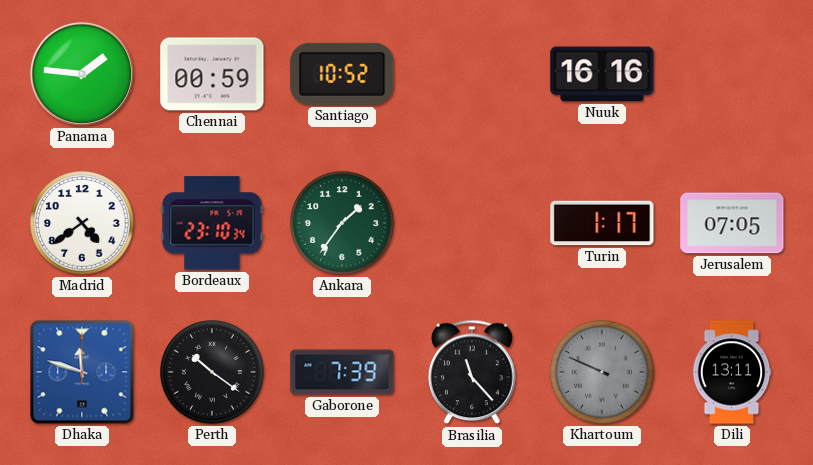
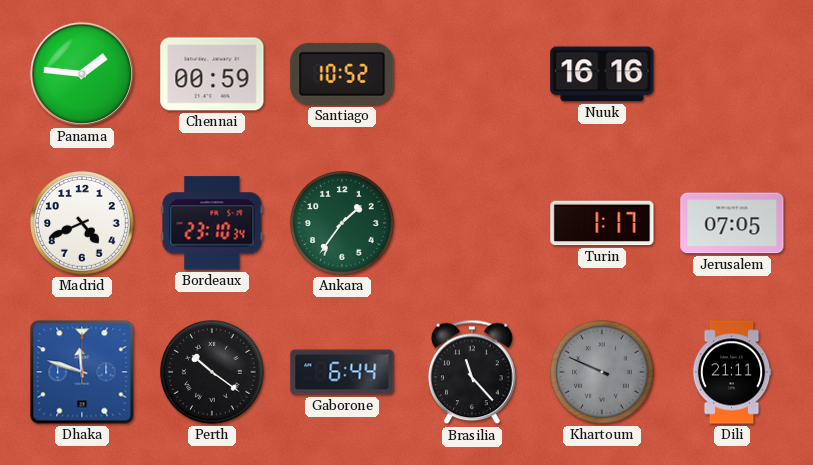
Madrid: 4:39 -> 4:41 (83, 224)
Gaborone: 7:39 -> 6:44 (342, 372)
Dili: 13:11 -> 21:11 (732, 372)
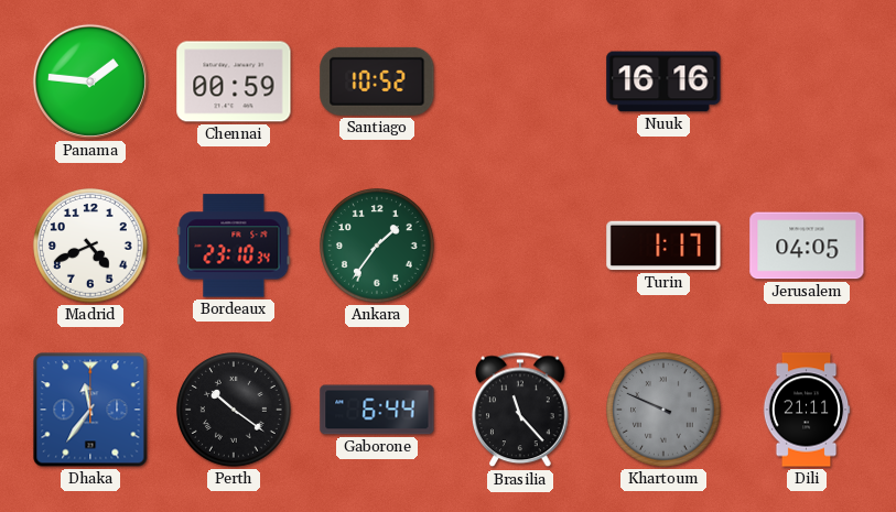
Jerusalem: 07:05 -> 04:05 (807, 246)
Dhaka: 11:48 -> 11:36 (90, 410)
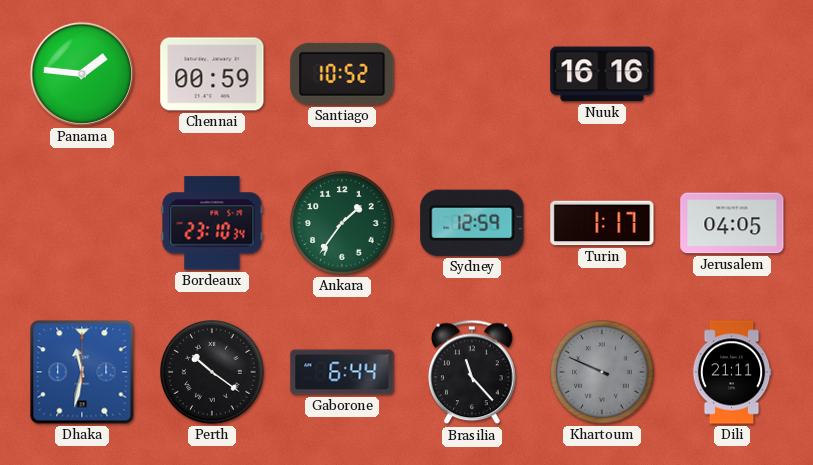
Madrid: 4:41 -> none (91, 247)
Sydney: none -> 12:59 (472, 223)
Dhaka: 11:36 -> 11:32 (82, 372)
